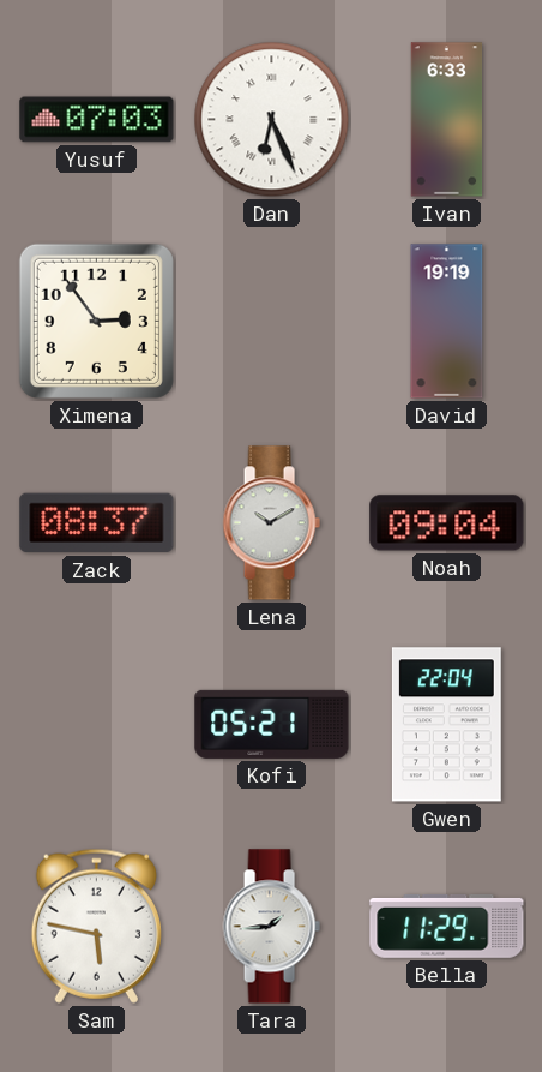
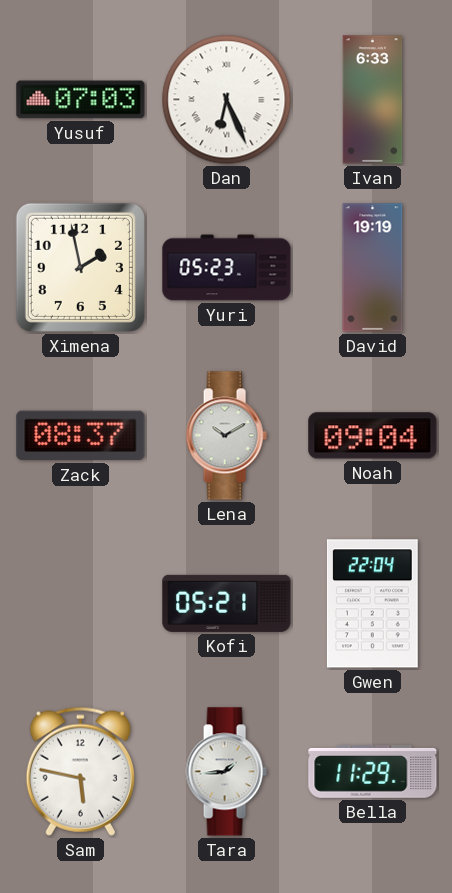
Ximena: 2:54 -> 1:58 (80, 267)
Yuri: none -> 05:23 (227, 268)
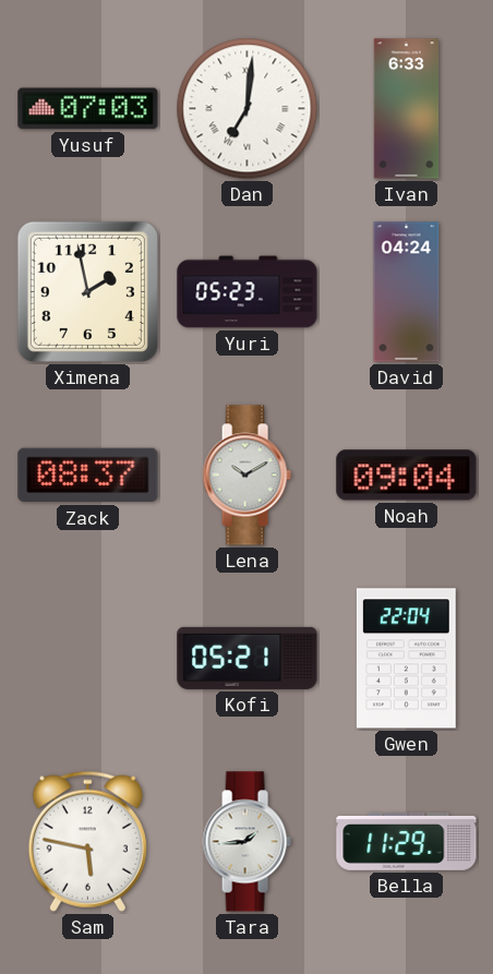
Dan: 6:26 -> 7:01 (248, 109)
David: 19:19 -> 04:24 (407, 292)
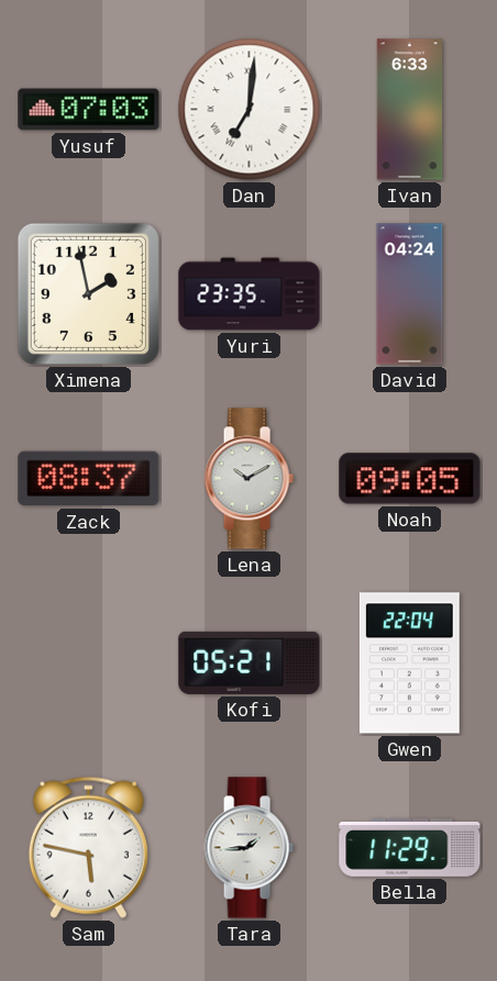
Yuri: 05:23 -> 23:35 (250, 294)
Noah: 09:04 -> 09:05 (410, 479)
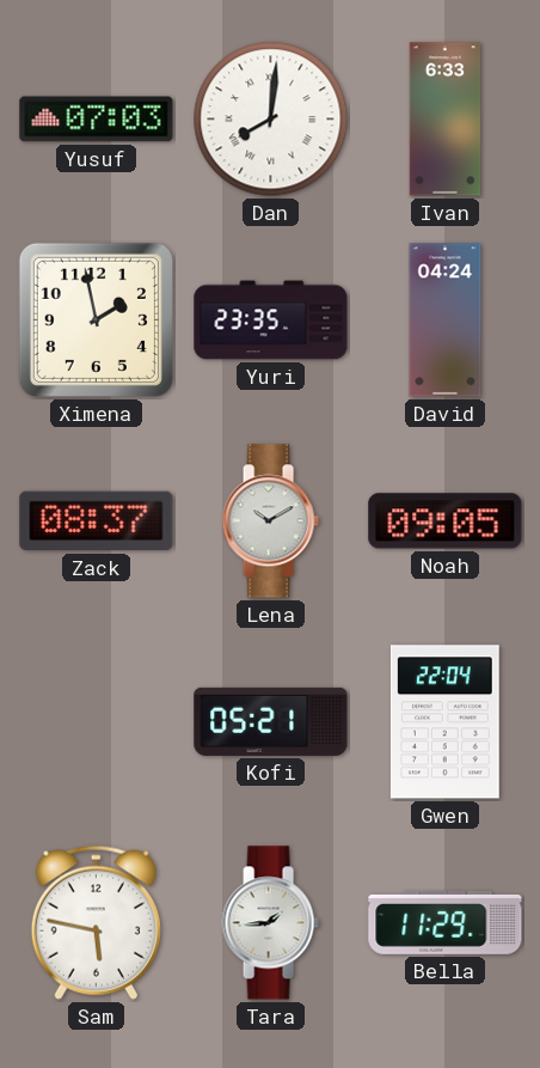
Dan: 7:01 -> 8:01 (271, 120)
